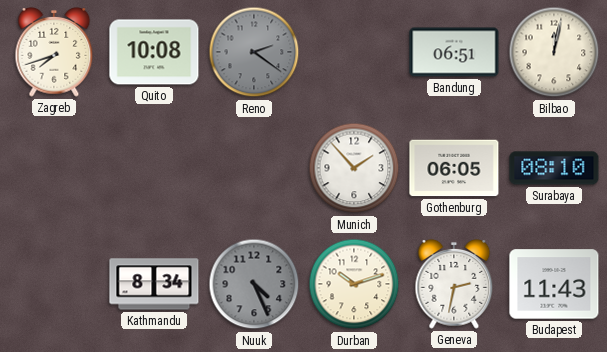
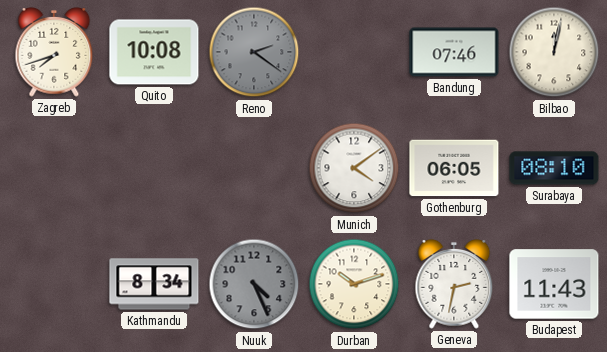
Bandung: 06:51 -> 07:46 (454, 52)
Munich: 1:53 -> 4:09 (354, 168)
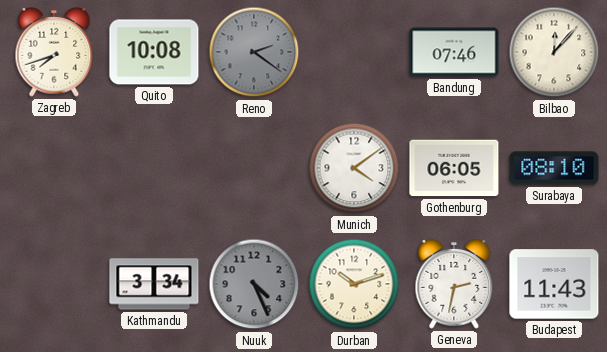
Bilbao: 12:02 -> 12:07 (554, 52)
Kathmandu: 8:34 -> 3:34 (154, 284)
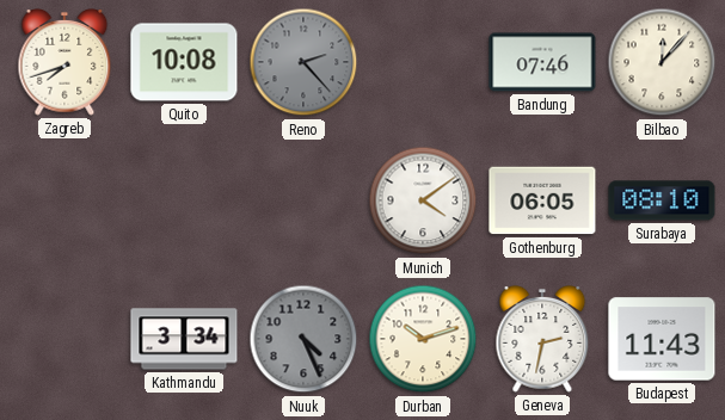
Reno: 2:21 -> 2:23 (303, 62)
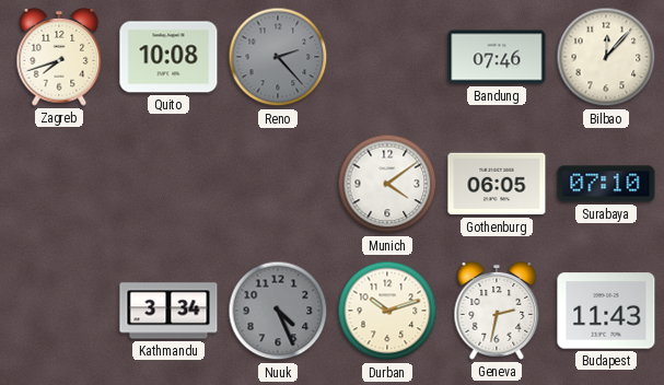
Surabaya: 08:10 -> 07:10 (606, 184)
